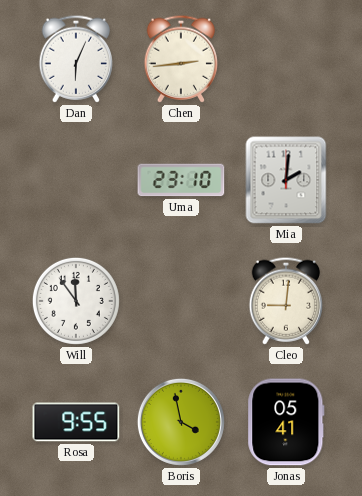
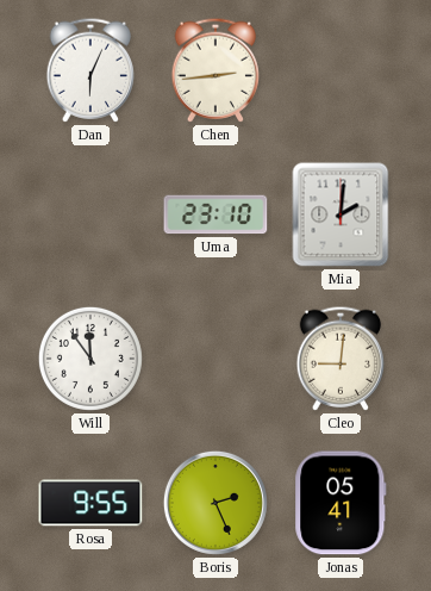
Boris: 3:58 -> 2:26 (215, 503)
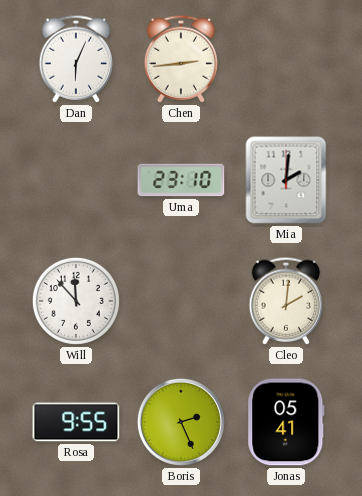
Will: 11:54 -> 11:53 (76, 301)
Cleo: 9:01 -> 2:01 (285, 301)
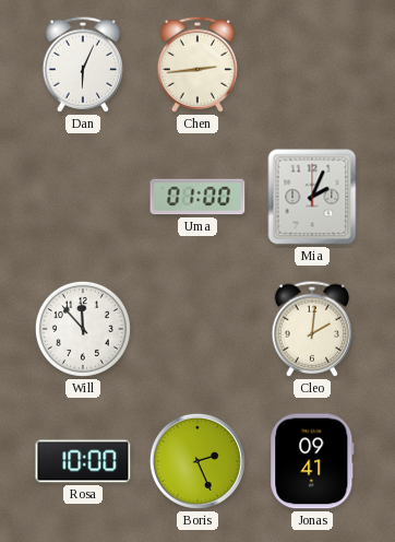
Uma: 23:10 -> 01:00 (197, 197)
Mia: 2:01 -> 2:04 (312, 197)
Rosa: 9:55 -> 10:00 (83, 461)
Jonas: 05:41 -> 09:41 (312, 461)
